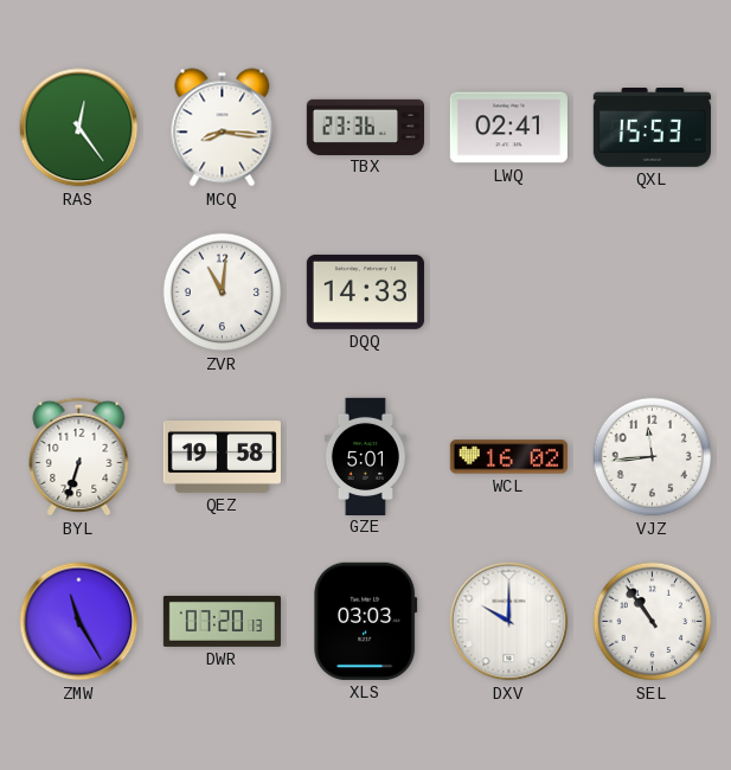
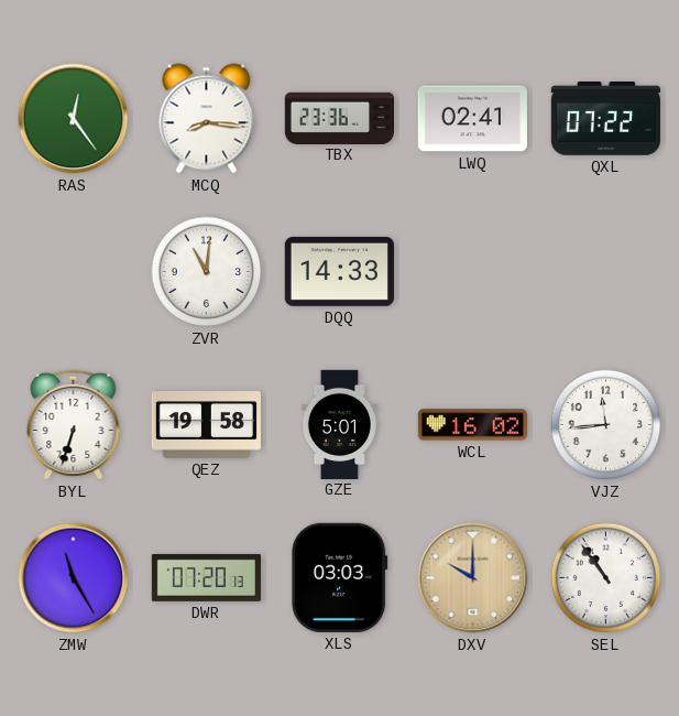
QXL: 15:53 -> 07:22 (605, 119)
DXV dial: white -> champagne (473, 578)
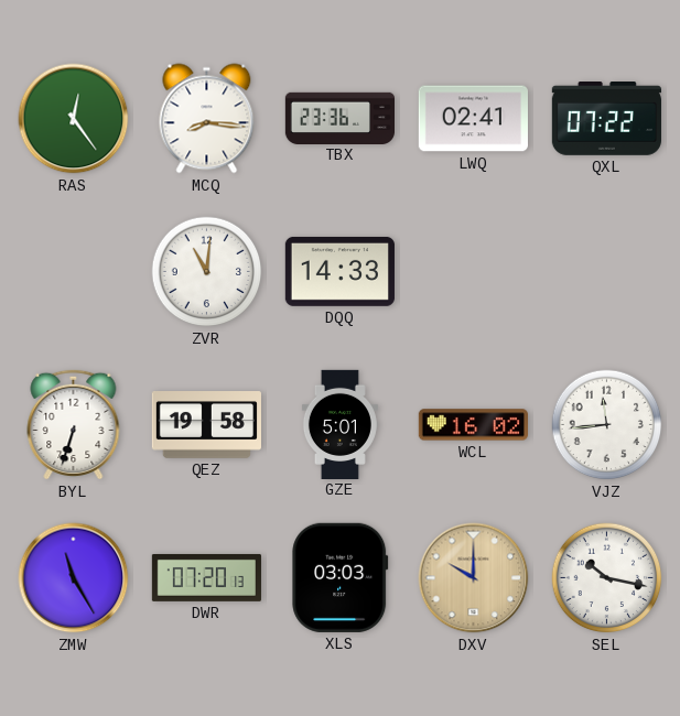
SEL: 10:54 -> 10:17 (607, 578)
